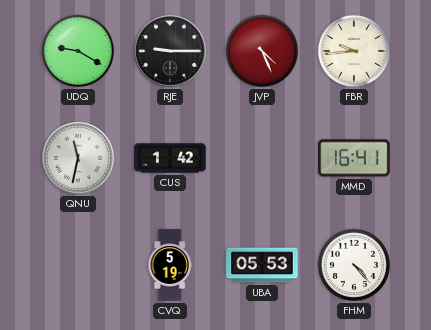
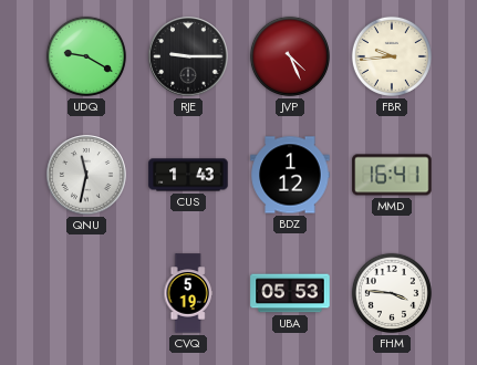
CUS: 1:42 -> 1:43 (188, 175)
BDZ: none -> 1:12 (290, 175)
FHM: 4:23 -> 3:46 (392, 293)
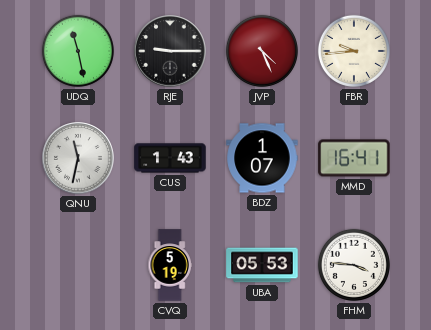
UDQ: 9:20 -> 11:28 (78, 51)
BDZ: 1:12 -> 1:07 (262, 158)
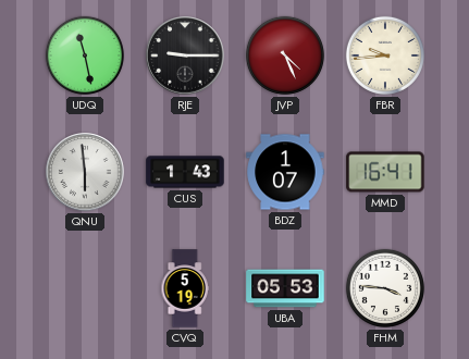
QNU: 11:32 -> 5:59 (85, 172)
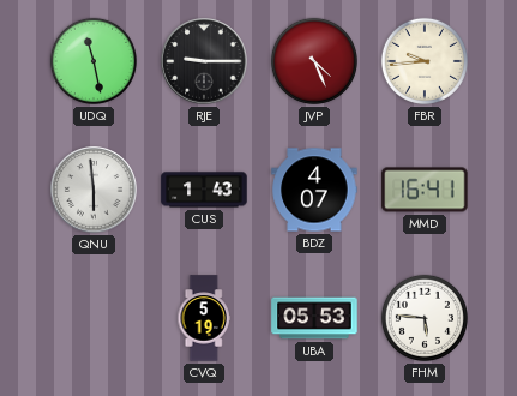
BDZ: 1:07 -> 4:07 (314, 190)
FHM: 3:46 -> 5:46 (425, 318)
